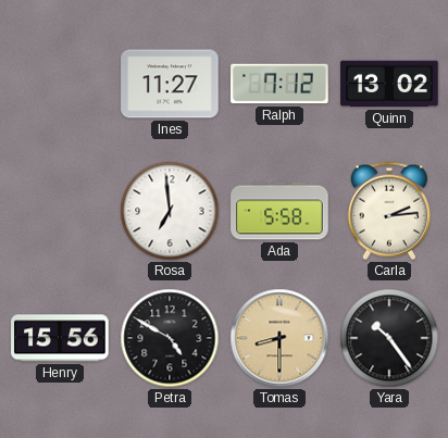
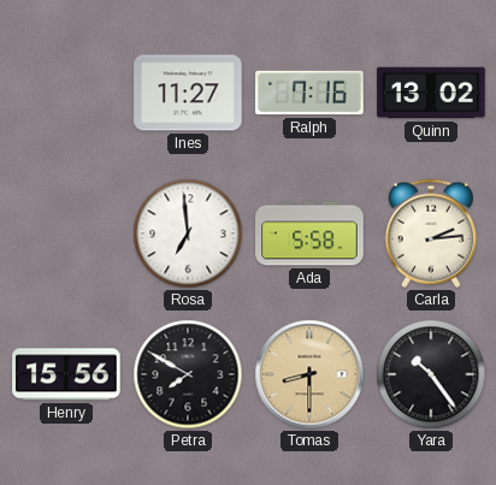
Ralph: 7:12 -> 7:16 (309, 93)
Petra: 4:50 -> 7:50 (188, 374)
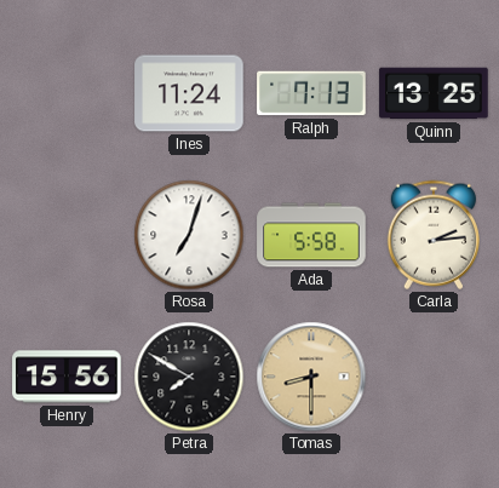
Ines: 11:27 -> 11:24 (189, 93)
Ralph: 7:16 -> 7:13 (311, 93)
Quinn: 13:02 -> 13:25 (434, 93)
Rosa: 6:59 -> 7:03 (189, 235)
Yara: 10:24 -> none (431, 374)
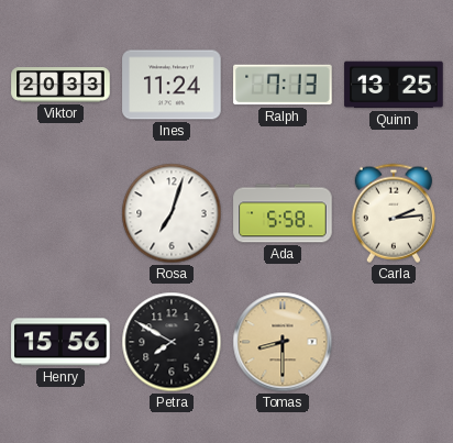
Viktor: none -> 20:33 (60, 85)
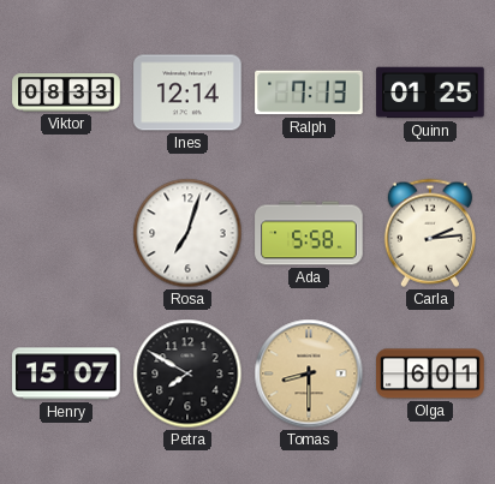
Viktor: 20:33 -> 08:33 (66, 92)
Ines: 11:24 -> 12:14 (187, 92)
Quinn: 13:25 -> 01:25 (430, 92)
Henry: 15:56 -> 15:07 (66, 374)
Olga: none -> 6:01 (430, 374)
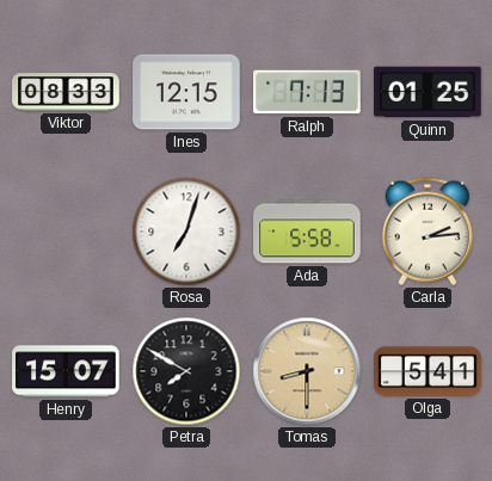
Ines: 12:14 -> 12:15 (186, 92)
Olga: 6:01 -> 5:41 (428, 371)
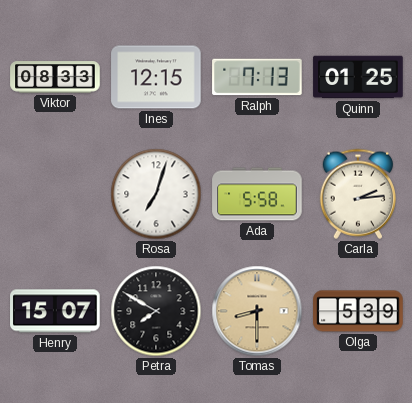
Olga: 5:41 -> 5:39 (358, 311)
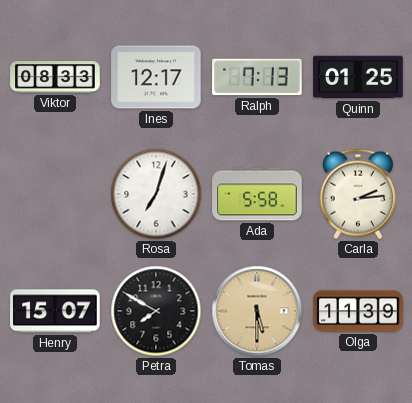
Ines: 12:15 -> 12:17 (156, 77)
Tomas: 8:30 -> 5:30 (257, 311)
Olga: 5:39 -> 11:39 (358, 311)
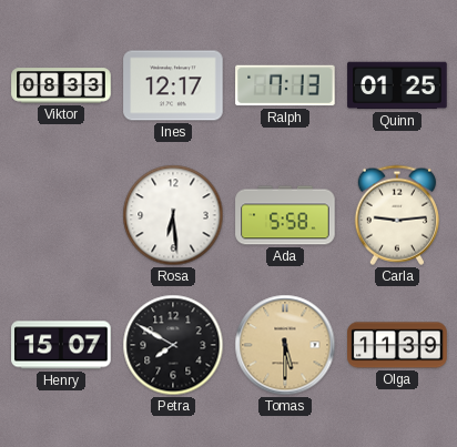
Rosa: 7:03 -> 6:29 (173, 215)
Carla: 2:14 -> 9:14 (397, 215)
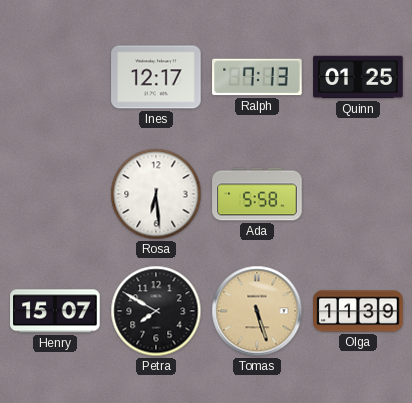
Viktor: 08:33 -> none (61, 85)
Carla: 9:14 -> none (397, 215)
Tomas: 5:30 -> 5:27 (257, 311)
